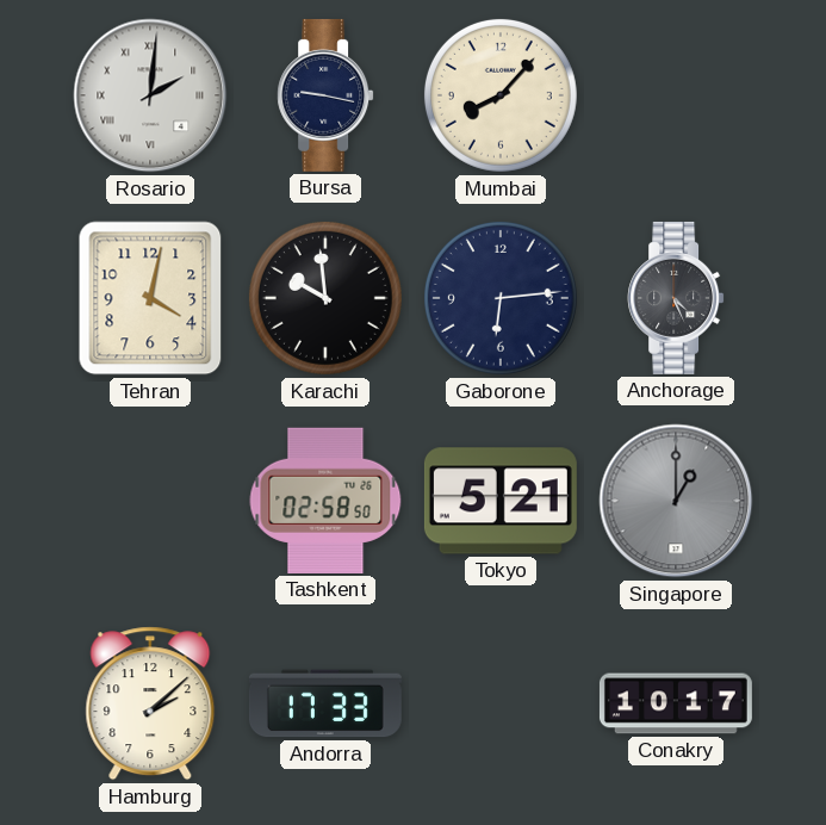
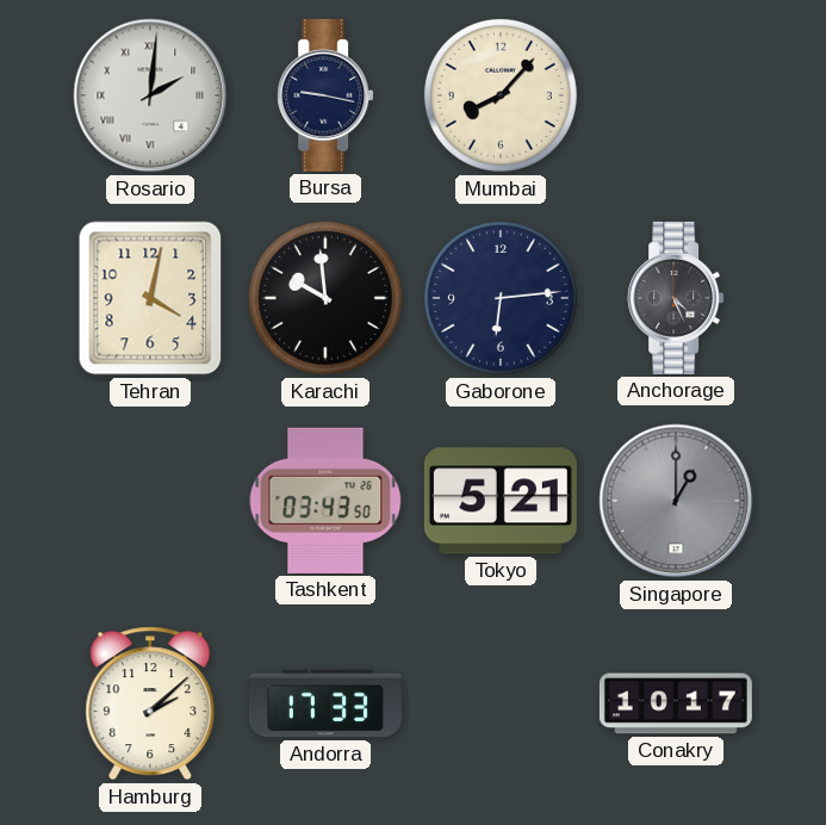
Tashkent: 02:58 -> 03:43 (325, 501)
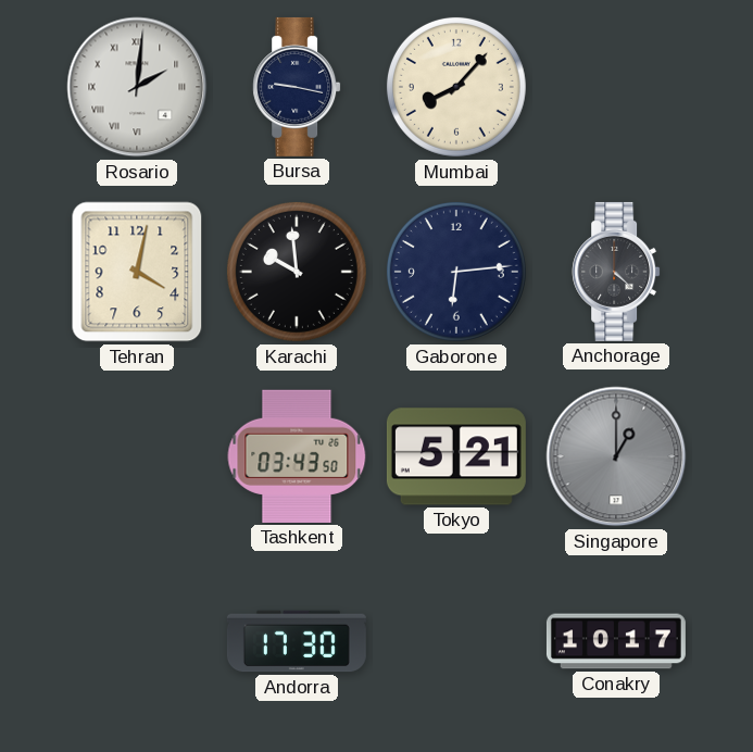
Anchorage: 4:26 -> 4:22 (616, 272)
Hamburg: 2:08 -> none (150, 703)
Andorra: 17:33 -> 17:30 (297, 641)
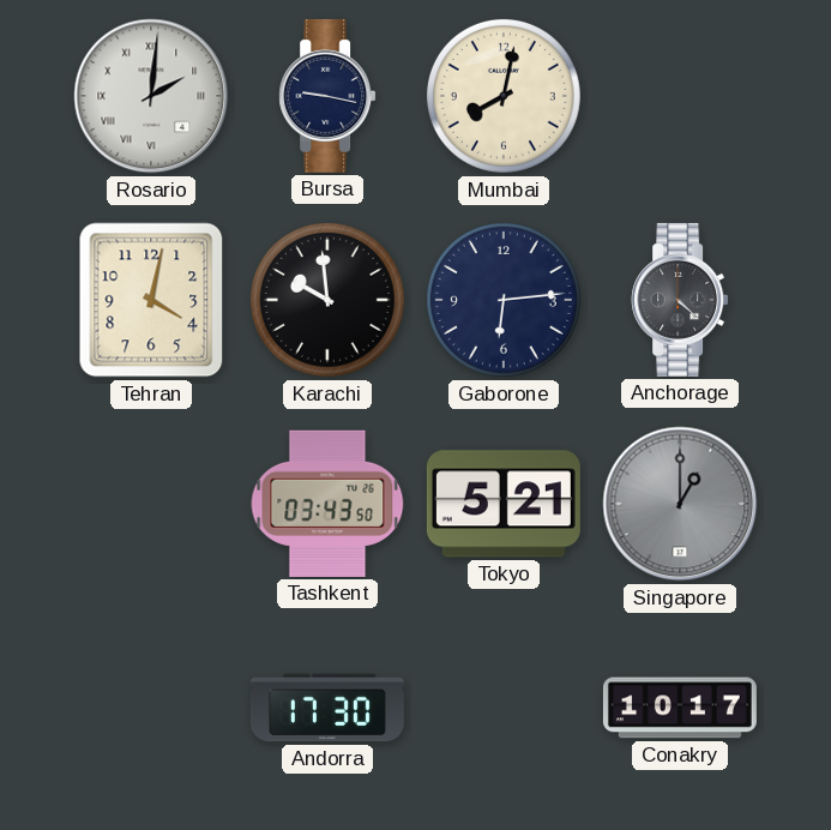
Mumbai: 8:07 -> 8:02 (504, 96)
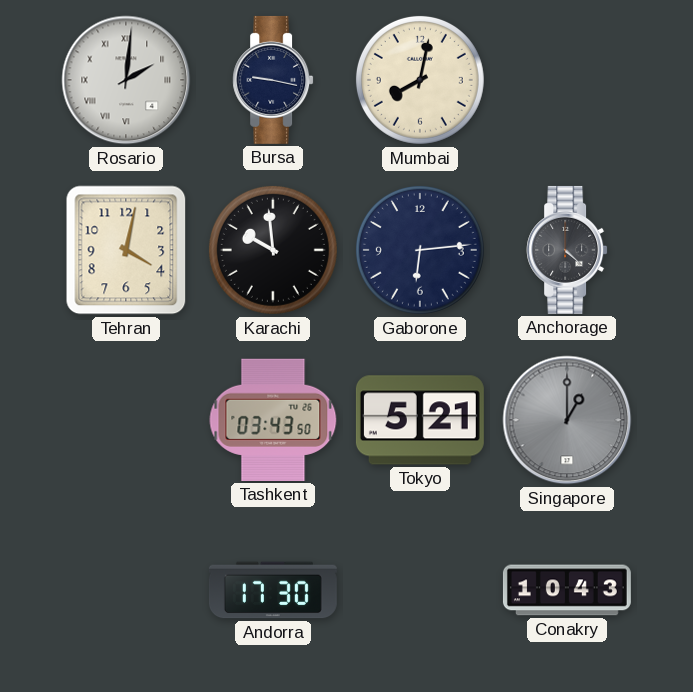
Conakry: 10:17 -> 10:43 (567, 590)
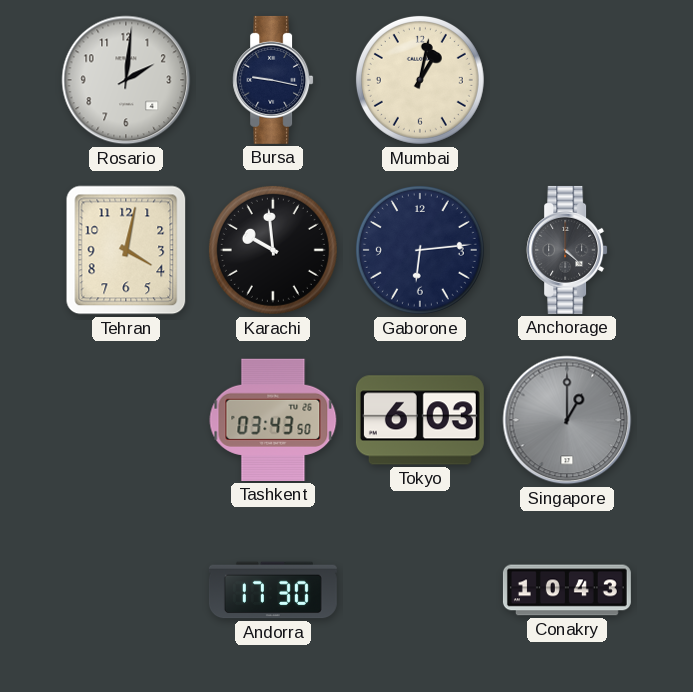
Rosario numerals: Roman -> Arabic (126, 80)
Mumbai: 8:02 -> 1:02 (420, 80)
Tokyo: 5:21 -> 6:03 (420, 420)
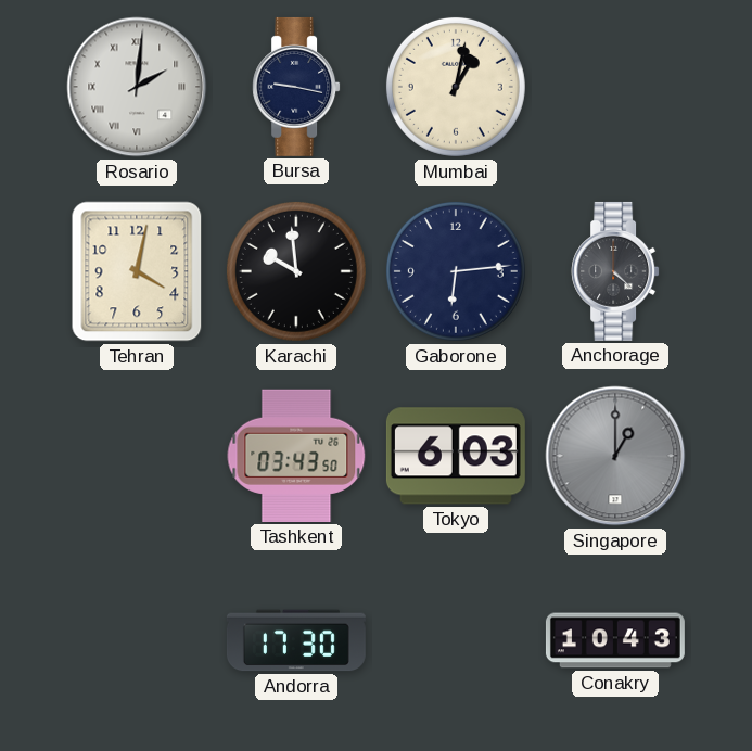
Rosario numerals: Arabic -> Roman (137, 87)
